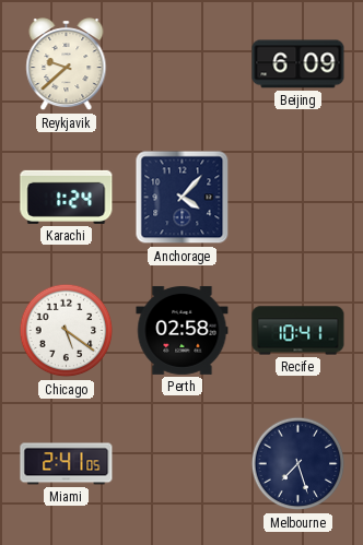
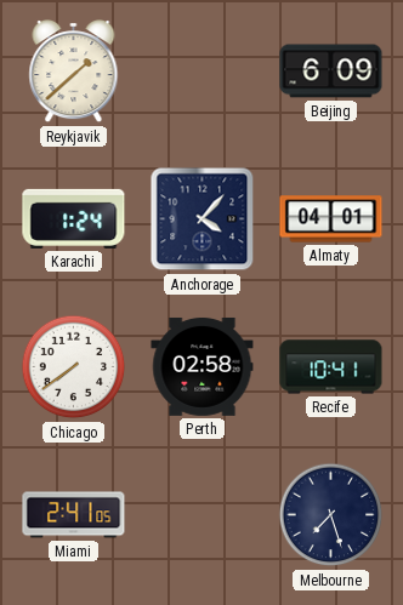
Reykjavik: 9:38 -> 1:38 (74, 72)
Almaty: none -> 04:01 (331, 219)
Chicago: 5:21 -> 7:39 (74, 367)
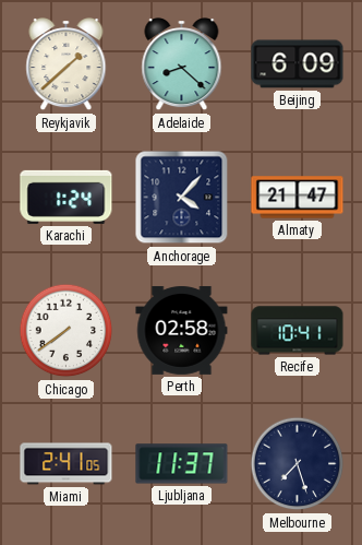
Adelaide: none -> 8:22 (182, 64)
Almaty: 04:01 -> 21:47 (298, 198)
Ljubljana: none -> 11:37 (182, 464)
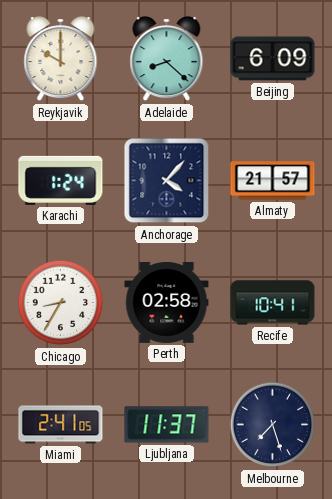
Reykjavik: 1:38 -> 10:00 (61, 59)
Almaty: 21:47 -> 21:57 (273, 181)
Chicago: 7:39 -> 8:35 (61, 303)
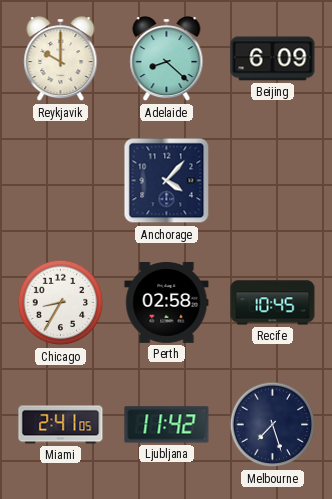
Karachi: 1:24 -> none (61, 180)
Almaty: 21:57 -> none (273, 181)
Recife: 10:41 -> 10:45 (273, 303)
Ljubljana: 11:37 -> 11:42 (167, 425)
